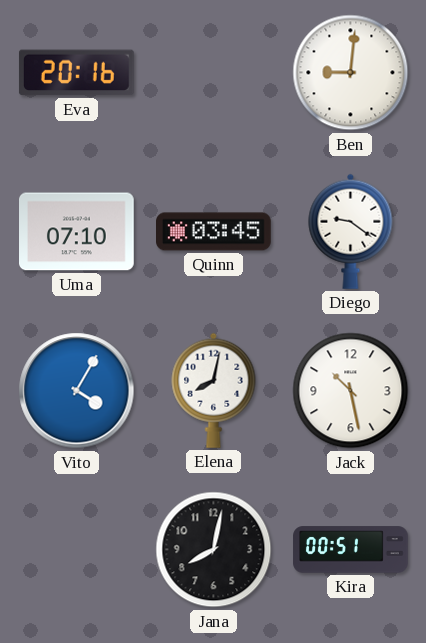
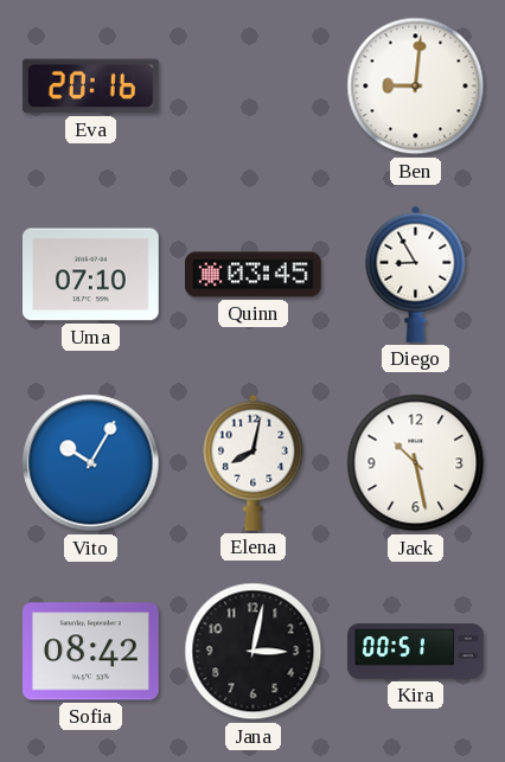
Diego: 9:21 -> 8:55 (416, 274)
Vito: 4:05 -> 10:05 (91, 463)
Sofia: none -> 08:42 (91, 652)
Jana: 8:02 -> 3:02 (254, 652)
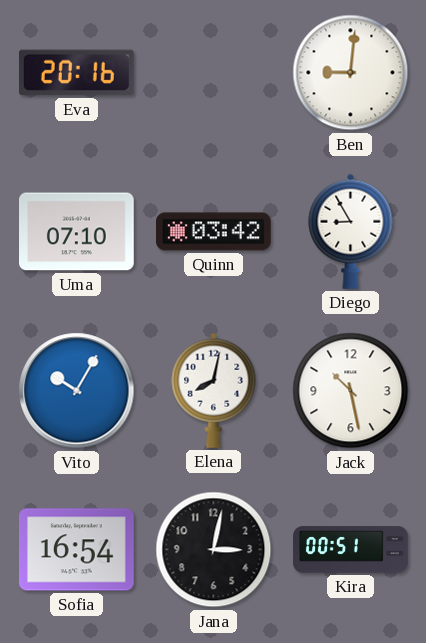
Quinn: 03:45 -> 03:42 (214, 232)
Sofia: 08:42 -> 16:54 (77, 550)
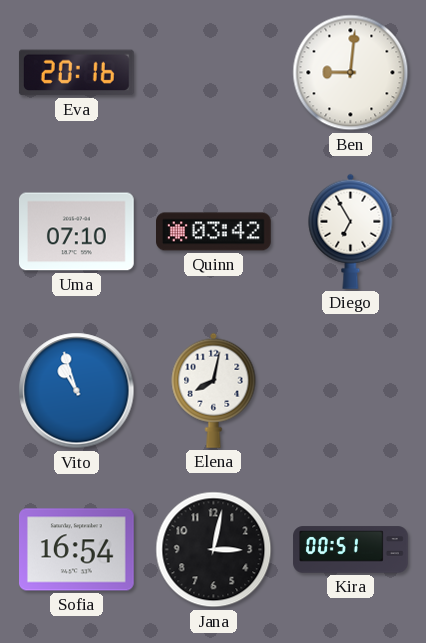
Diego: 8:55 -> 6:55 (351, 231)
Vito: 10:05 -> 10:57 (77, 391)
Jack: 10:28 -> none (351, 391)
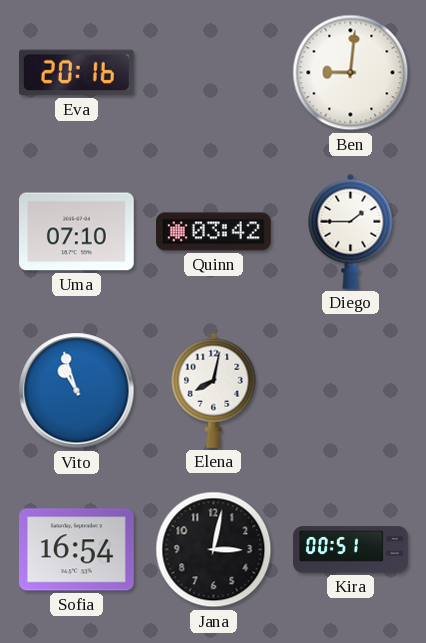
Diego: 6:55 -> 1:45 (351, 231)
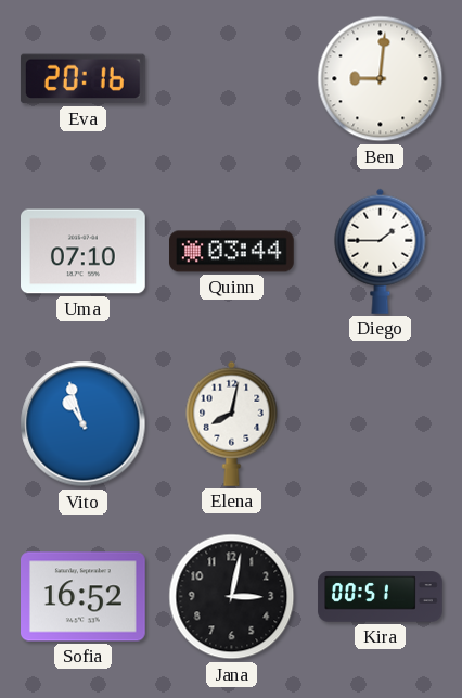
Quinn: 03:42 -> 03:44 (232, 252)
Sofia: 16:54 -> 16:52 (84, 597)
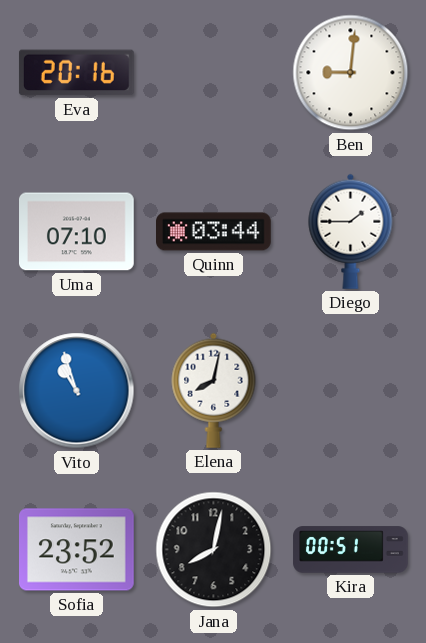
Sofia: 16:52 -> 23:52 (77, 550)
Jana: 3:02 -> 8:02 (214, 550)
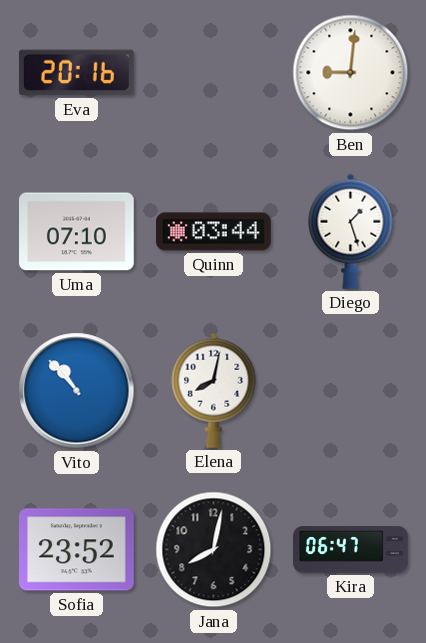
Diego: 1:45 -> 1:27 (351, 231)
Vito: 10:57 -> 10:53 (77, 391)
Kira: 00:51 -> 06:47 (351, 550)
